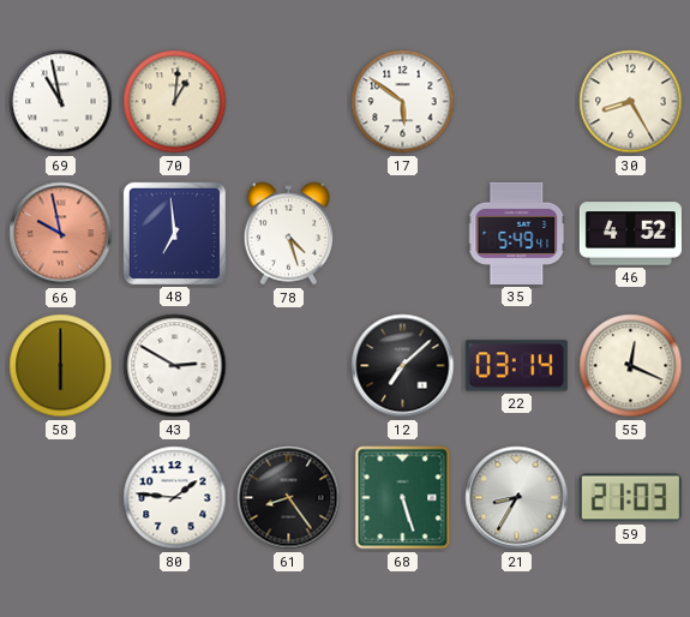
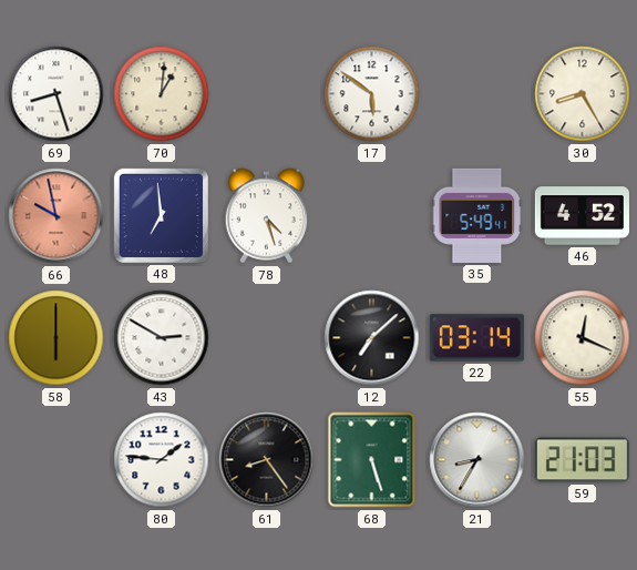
69: 10:58 -> 8:27 (56, 94)
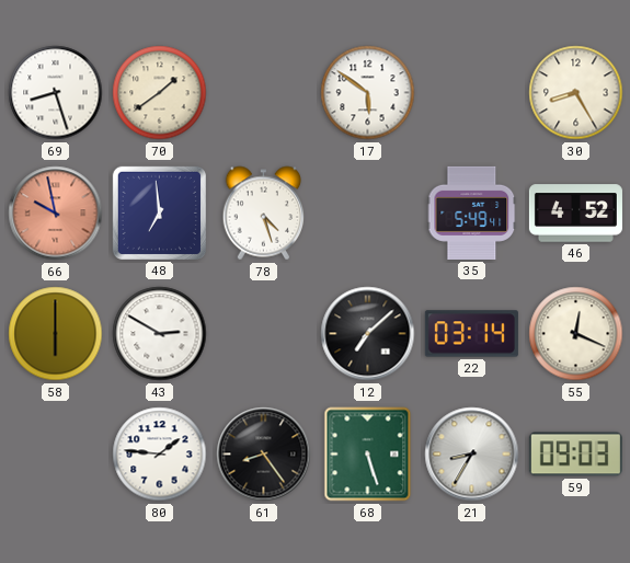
70: 1:01 -> 1:39 (160, 93)
59: 21:03 -> 09:03 (575, 455)
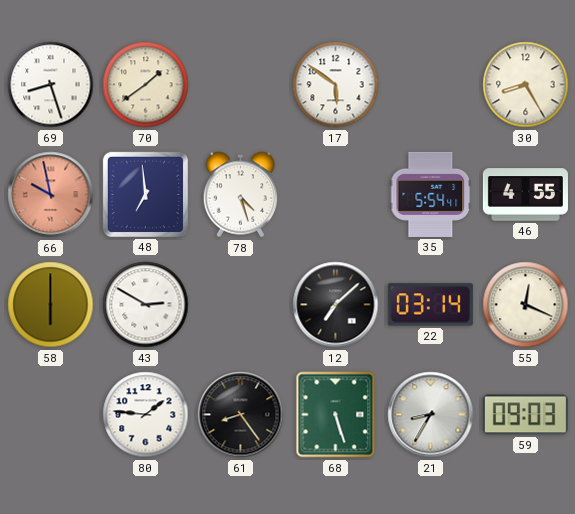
35: 5:49 -> 5:54 (431, 194)
46: 4:52 -> 4:55 (525, 195)
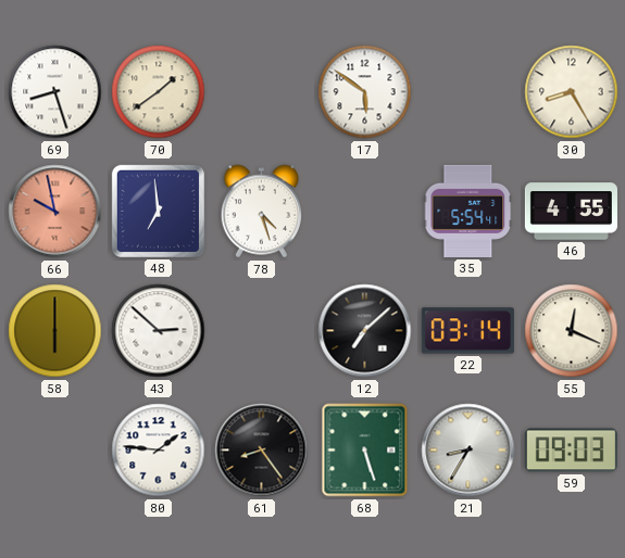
43: 2:50 -> 2:52 (159, 331)
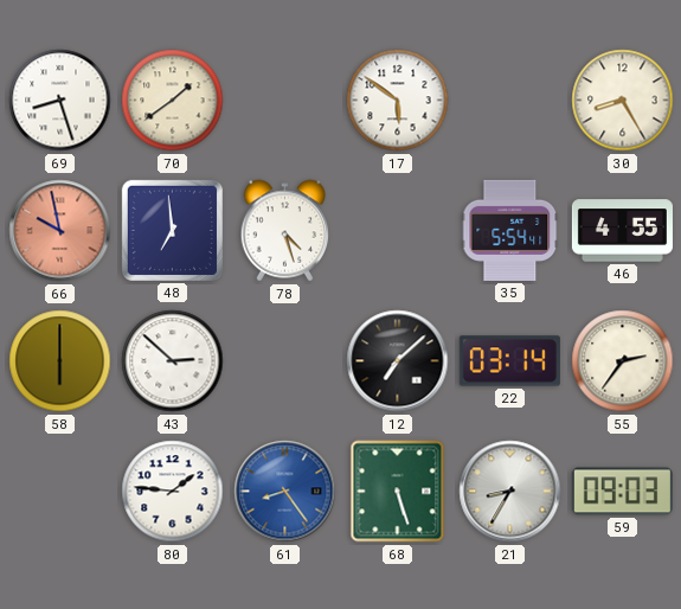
55: 12:19 -> 2:36 (623, 361)
61 dial: black -> blue (285, 492)
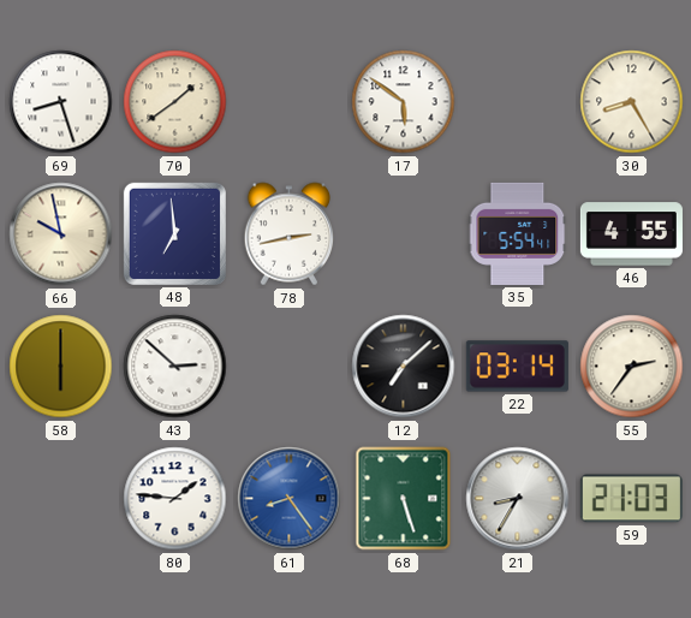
66 dial: salmon -> cream (61, 234)
78: 4:27 -> 2:43 (290, 234)
59: 09:03 -> 21:03 (631, 499)
